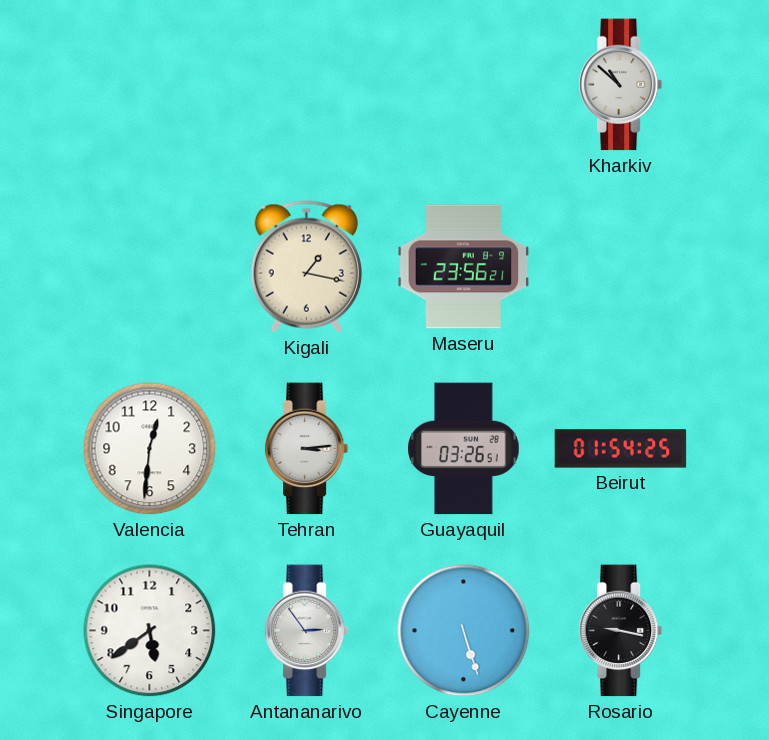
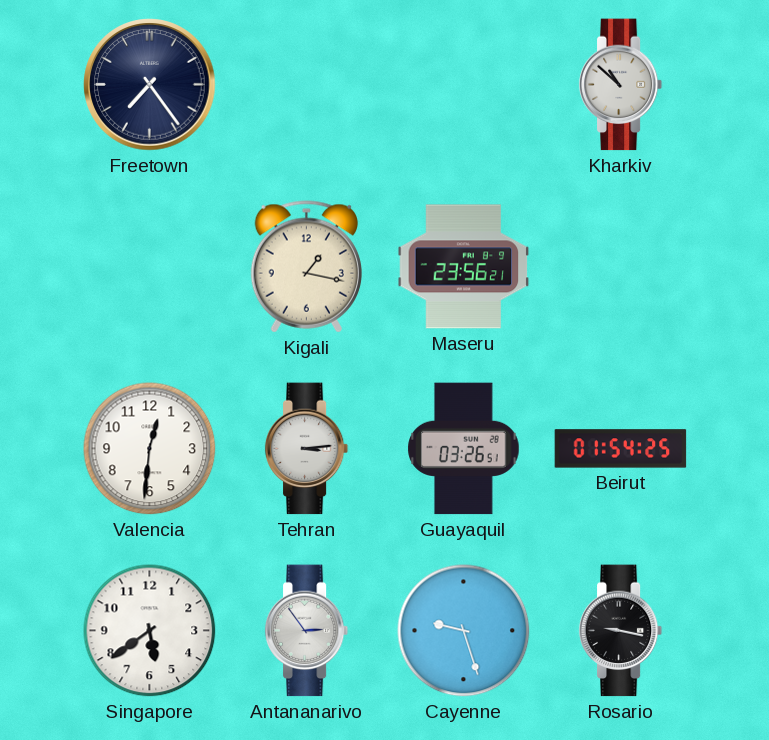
Freetown: none -> 7:24 (150, 85)
Cayenne: 5:27 -> 9:27 (464, 631)
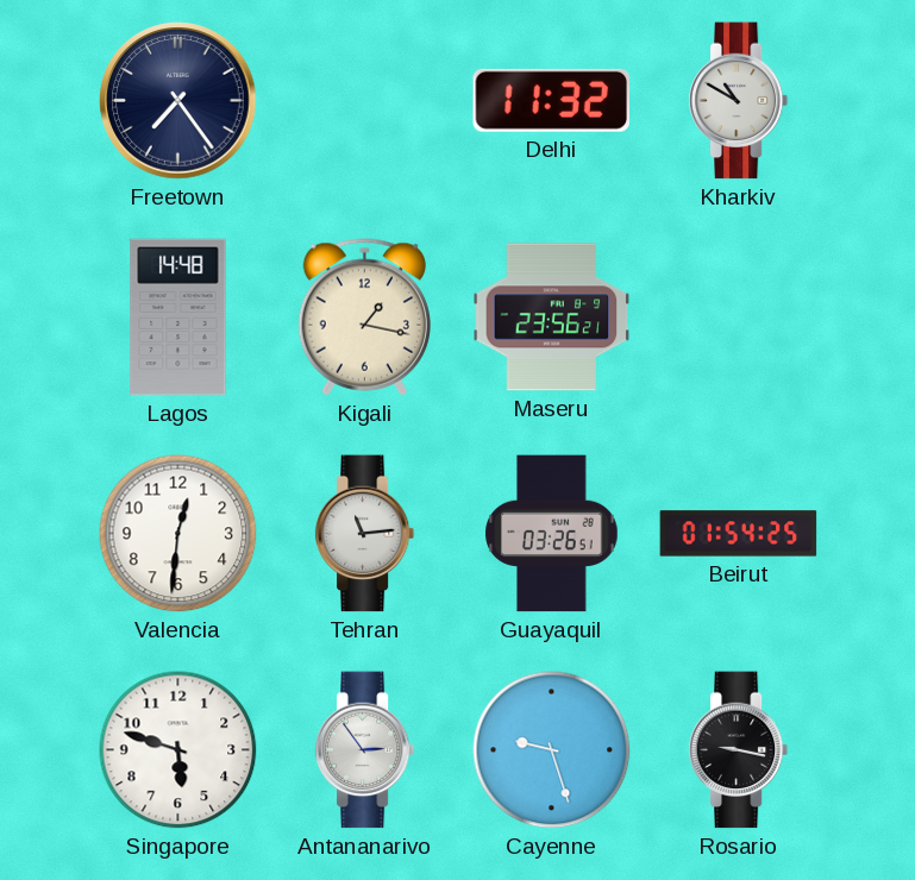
Delhi: none -> 11:32 (551, 100)
Kharkiv: 10:52 -> 10:50 (739, 101)
Lagos: none -> 14:48 (178, 318)
Tehran: 3:14 -> 11:14 (365, 534)
Singapore: 5:39 -> 5:48 (178, 750)
